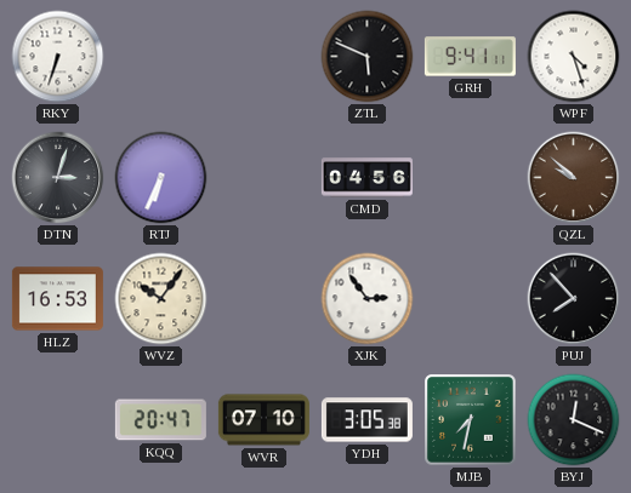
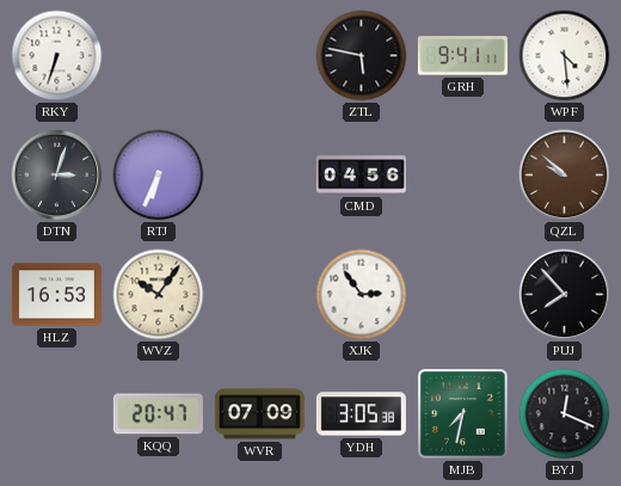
ZTL: 5:49 -> 5:47 (362, 56)
WPF: 4:27 -> 4:29 (565, 56)
WVR: 07:10 -> 07:09 (259, 414)
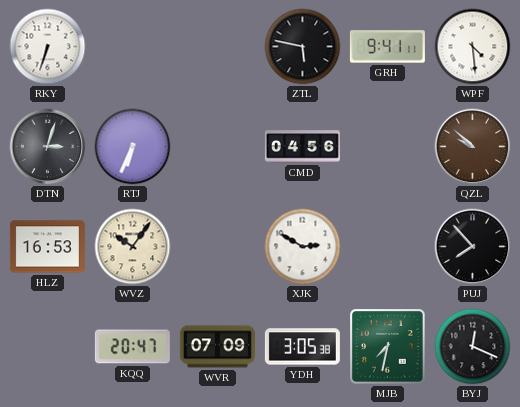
XJK: 2:54 -> 2:50 (303, 247)
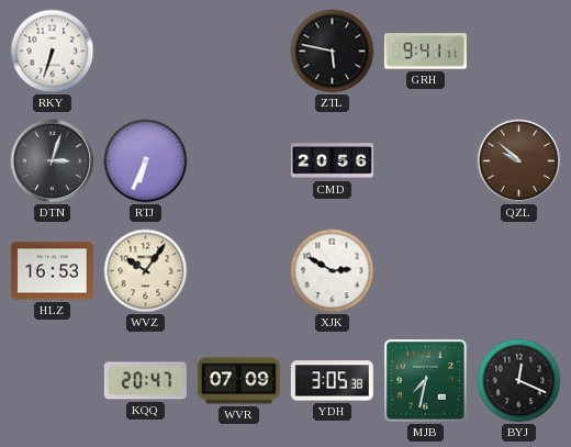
WPF: 4:29 -> none (473, 47)
CMD: 04:56 -> 20:56 (332, 161)
PUJ: 7:53 -> none (473, 247)
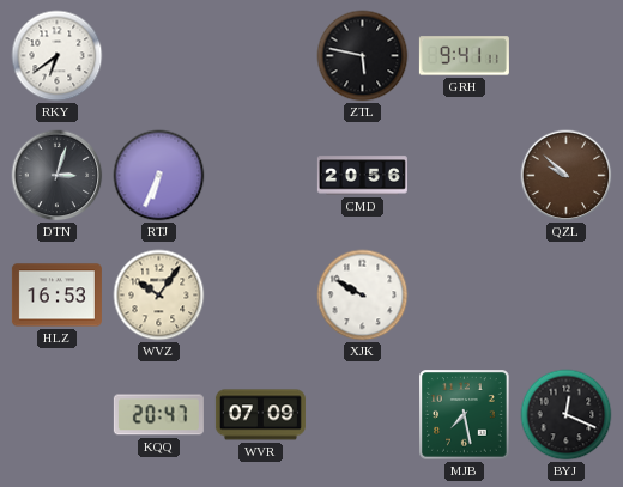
RKY: 6:33 -> 6:39 (58, 56)
XJK: 2:50 -> 9:50 (363, 296)
YDH: 3:05 -> none (332, 381)
MJB: 7:32 -> 7:28 (465, 415)
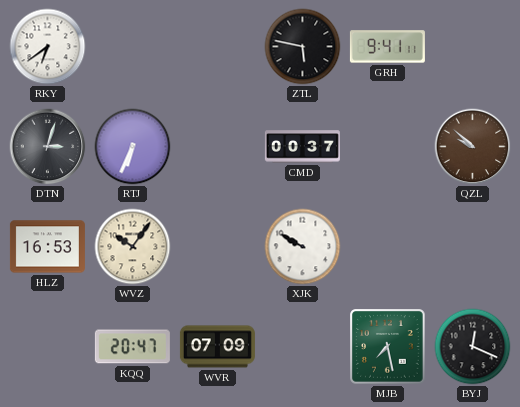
CMD: 20:56 -> 00:37 (302, 147)
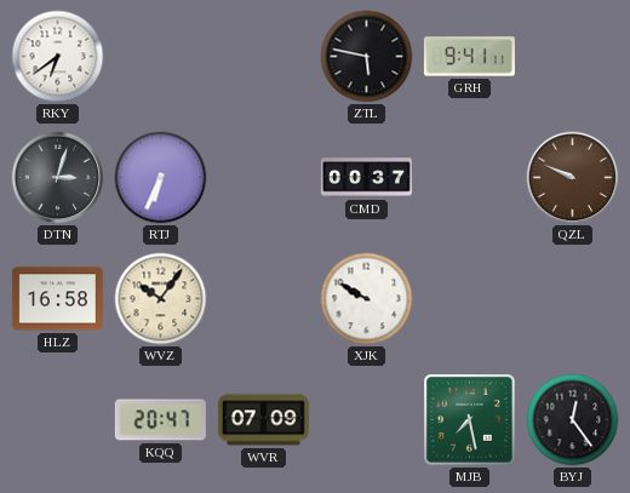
QZL: 9:52 -> 9:49 (573, 178)
HLZ: 16:53 -> 16:58 (57, 299)
BYJ: 12:19 -> 12:24 (573, 420)
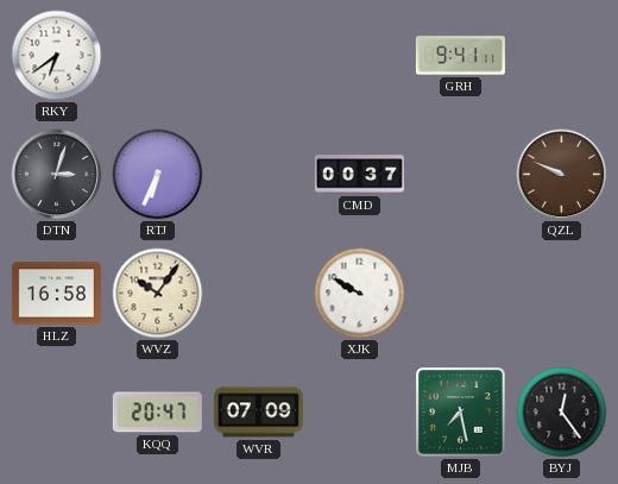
ZTL: 5:47 -> none (367, 57)
